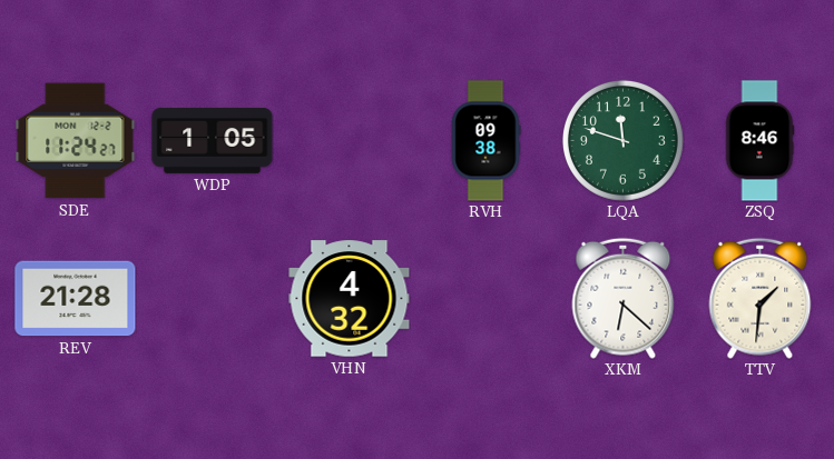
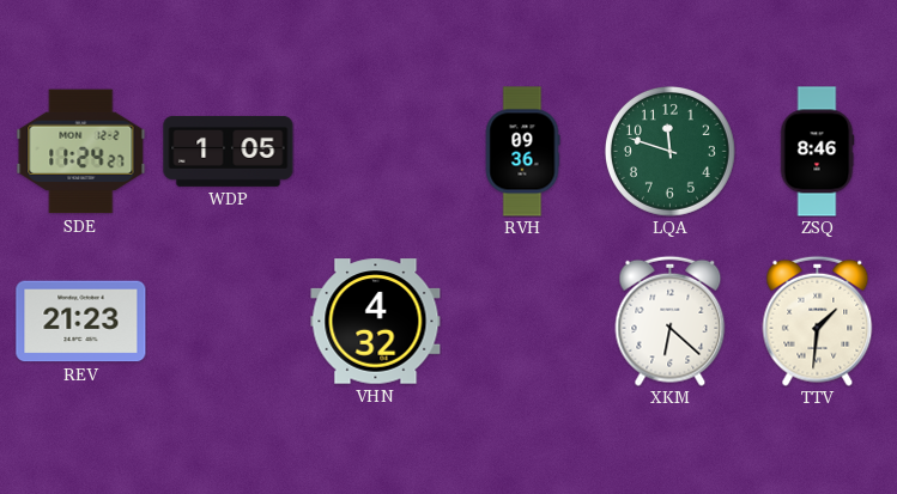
RVH: 09:38 -> 09:36 (522, 152)
REV: 21:28 -> 21:23 (81, 322)
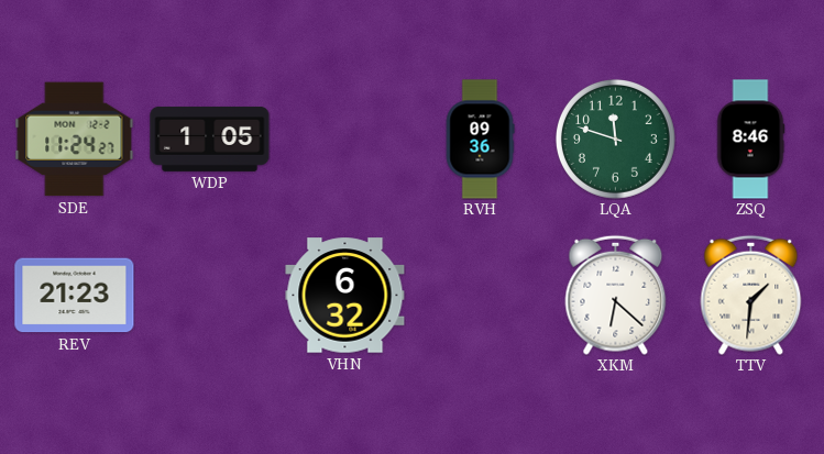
VHN: 4:32 -> 6:32 (345, 296)
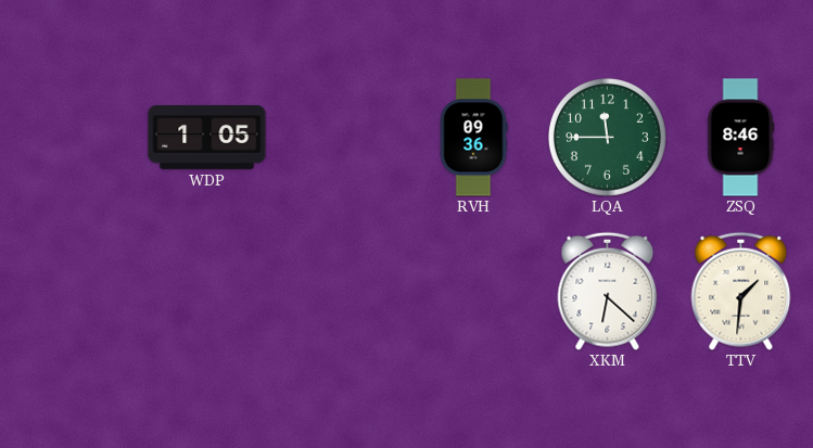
SDE: 11:24 -> none (75, 140)
LQA: 11:48 -> 11:45 (607, 137)
REV: 21:23 -> none (75, 296)
VHN: 6:32 -> none (345, 296)
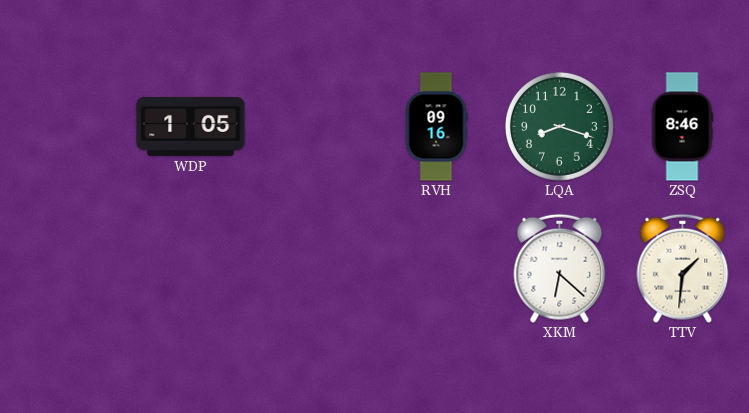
RVH: 09:36 -> 09:16 (436, 127)
LQA: 11:45 -> 8:18 (559, 126)
